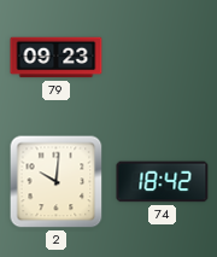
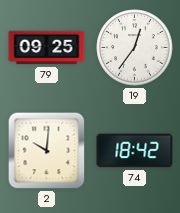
79: 09:23 -> 09:25 (47, 48)
19: none -> 12:36 (135, 48)
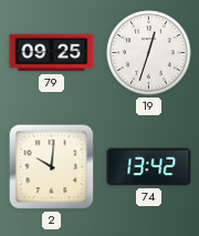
19: 12:36 -> 12:33 (149, 53)
74: 18:42 -> 13:42 (149, 167)
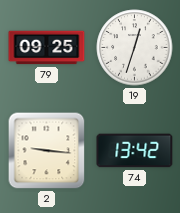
2: 10:01 -> 9:16 (47, 151)
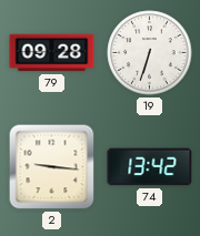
79: 09:25 -> 09:28 (52, 53)
19: 12:33 -> 6:33 (150, 53)
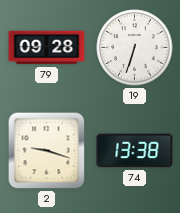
2: 9:16 -> 9:18 (47, 151)
74: 13:42 -> 13:38 (135, 151)
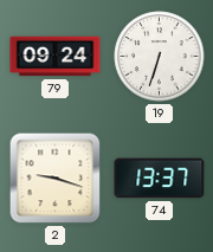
79: 09:28 -> 09:24 (56, 57)
74: 13:38 -> 13:37 (160, 179)
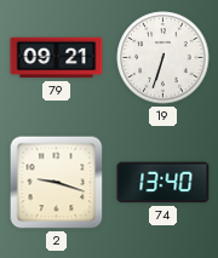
79: 09:24 -> 09:21 (57, 58)
74: 13:37 -> 13:40 (163, 183)
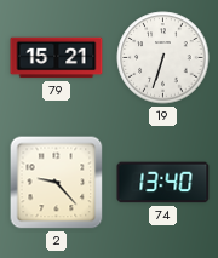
79: 09:21 -> 15:21 (57, 58)
2: 9:18 -> 9:23 (57, 183)
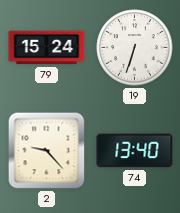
79: 15:21 -> 15:24 (47, 48)
